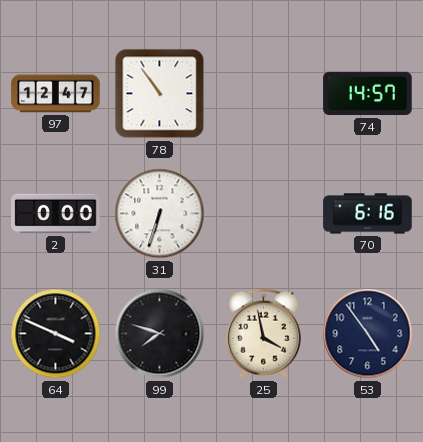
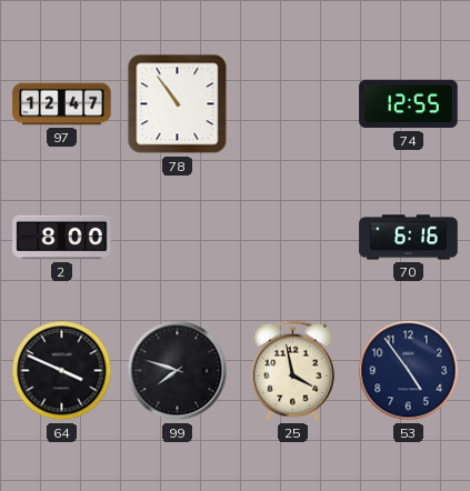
74: 14:57 -> 12:55 (409, 104)
2: 0:00 -> 8:00 (62, 238)
31: 6:33 -> none (160, 214)
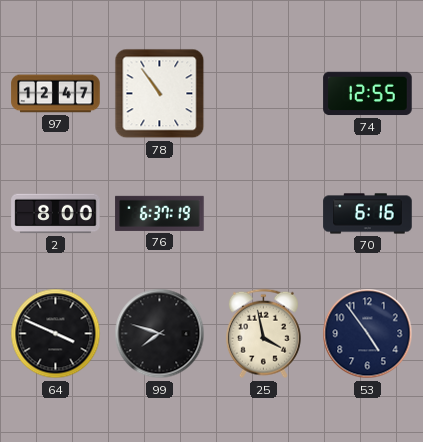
76: none -> 6:37 (160, 213)
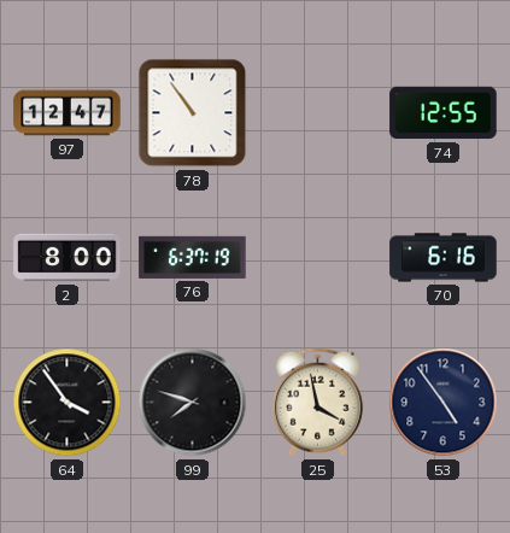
64: 3:49 -> 3:54 (68, 403)
